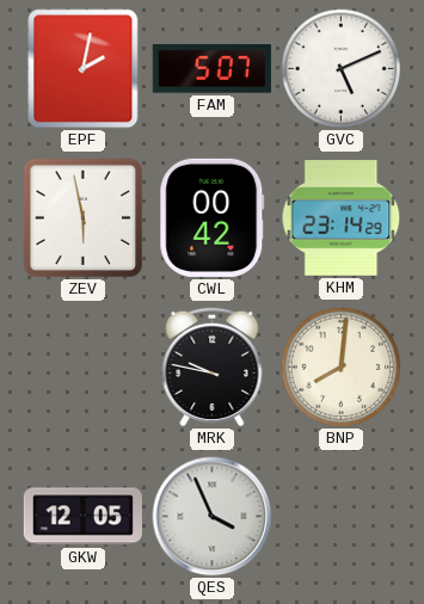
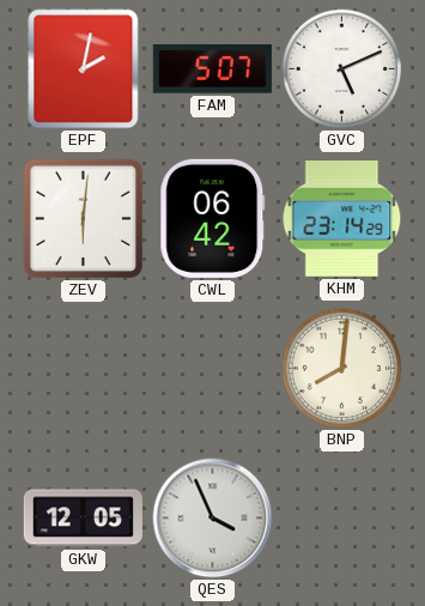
ZEV: 5:58 -> 6:01 (84, 219)
CWL: 00:42 -> 06:42 (213, 218)
MRK: 9:47 -> none (213, 366)
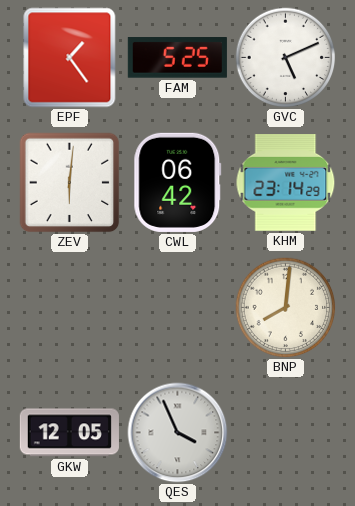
EPF: 2:02 -> 1:24 (70, 58)
FAM: 5:07 -> 5:25 (177, 58)
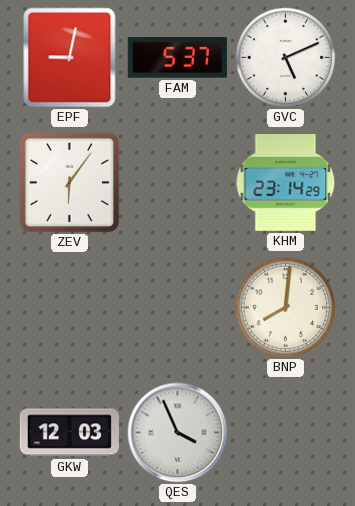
EPF: 1:24 -> 9:02 (70, 58)
FAM: 5:25 -> 5:37 (177, 58)
ZEV: 6:01 -> 6:06 (70, 183)
CWL: 06:42 -> none (178, 182)
GKW: 12:05 -> 12:03 (69, 433)
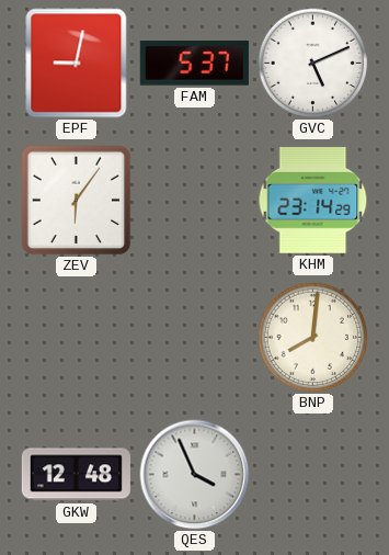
GKW: 12:03 -> 12:48 (76, 475)
